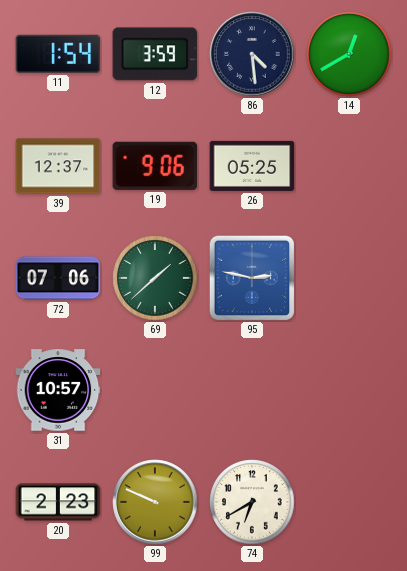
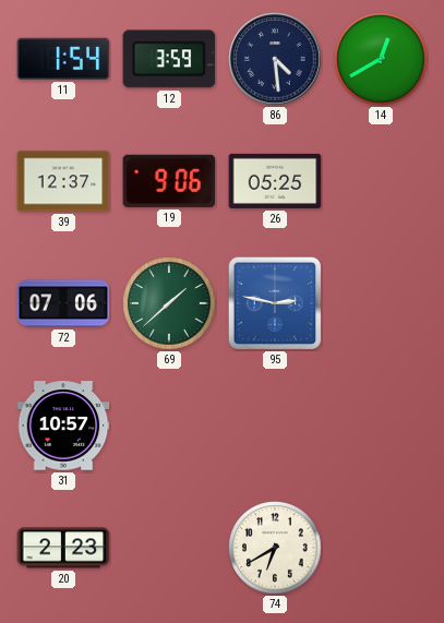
99: 9:49 -> none (155, 502)
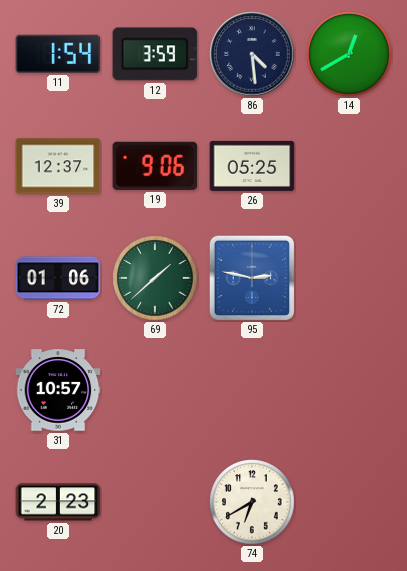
72: 07:06 -> 01:06 (58, 278)
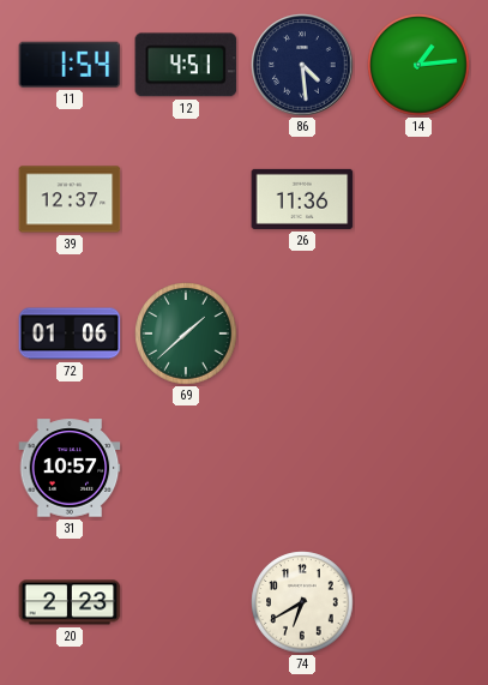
12: 3:59 -> 4:51 (186, 65)
14: 12:40 -> 1:14 (418, 65)
19: 9:06 -> none (155, 166)
26: 05:25 -> 11:36 (302, 199)
95: 2:47 -> none (252, 278)
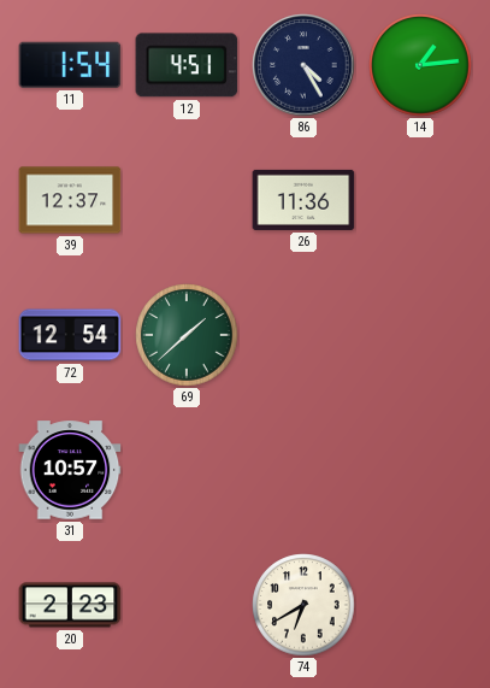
86: 4:29 -> 4:25 (303, 65)
72: 01:06 -> 12:54 (70, 335)
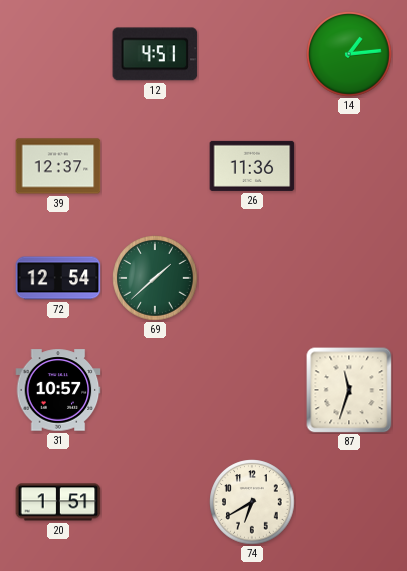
11: 1:54 -> none (70, 65)
86: 4:25 -> none (303, 65)
87: none -> 11:33 (349, 390)
20: 2:23 -> 1:51 (58, 502)
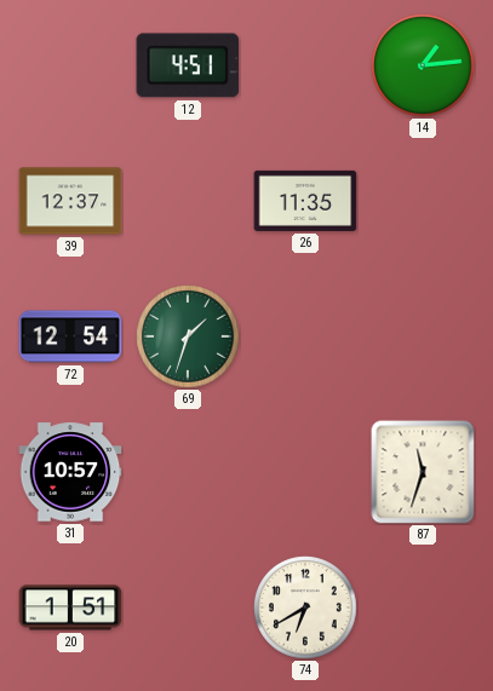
26: 11:36 -> 11:35 (305, 201)
69: 1:38 -> 1:33 (188, 336)
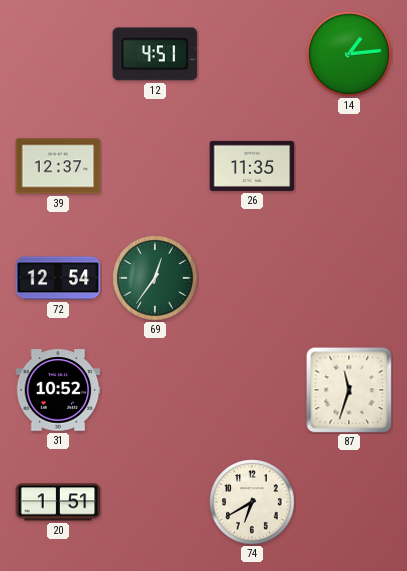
69: 1:33 -> 12:36 (155, 278)
31: 10:57 -> 10:52 (58, 390)
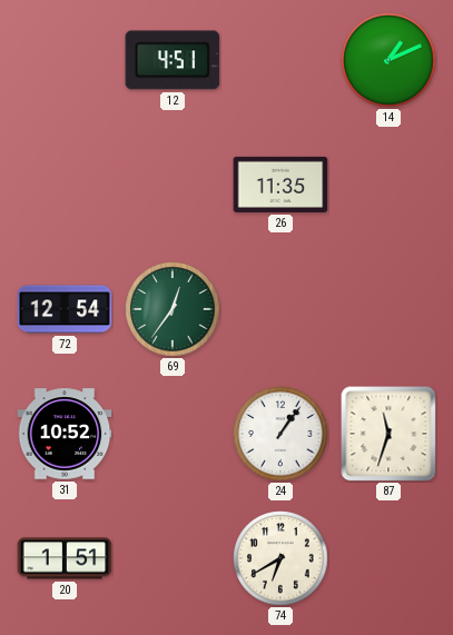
14: 1:14 -> 1:11 (388, 60)
39: 12:37 -> none (58, 166)
24: none -> 1:06 (280, 434)
